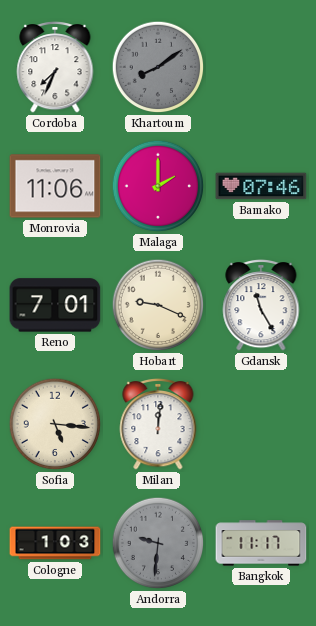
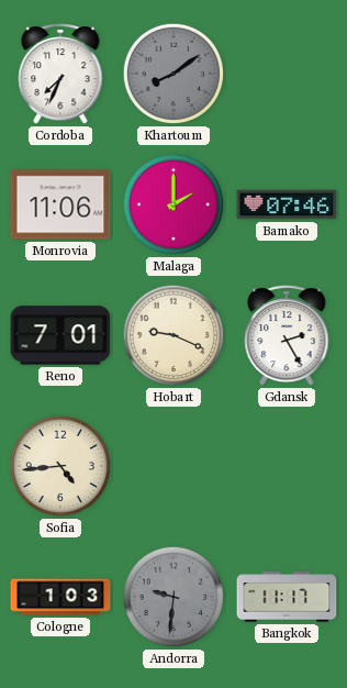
Gdansk: 11:25 -> 2:25 (287, 335)
Sofia: 5:16 -> 4:44 (60, 466)
Milan: 12:01 -> none (158, 424)
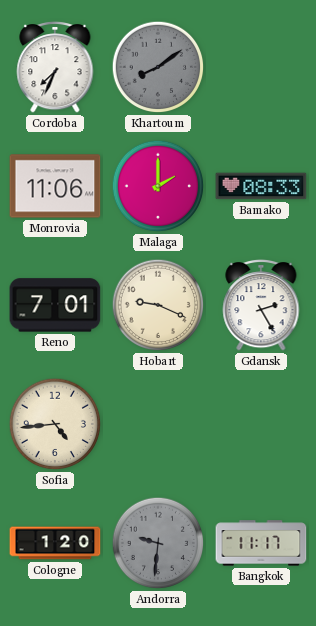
Bamako: 07:46 -> 08:33 (261, 186)
Cologne: 1:03 -> 1:20 (55, 543)
